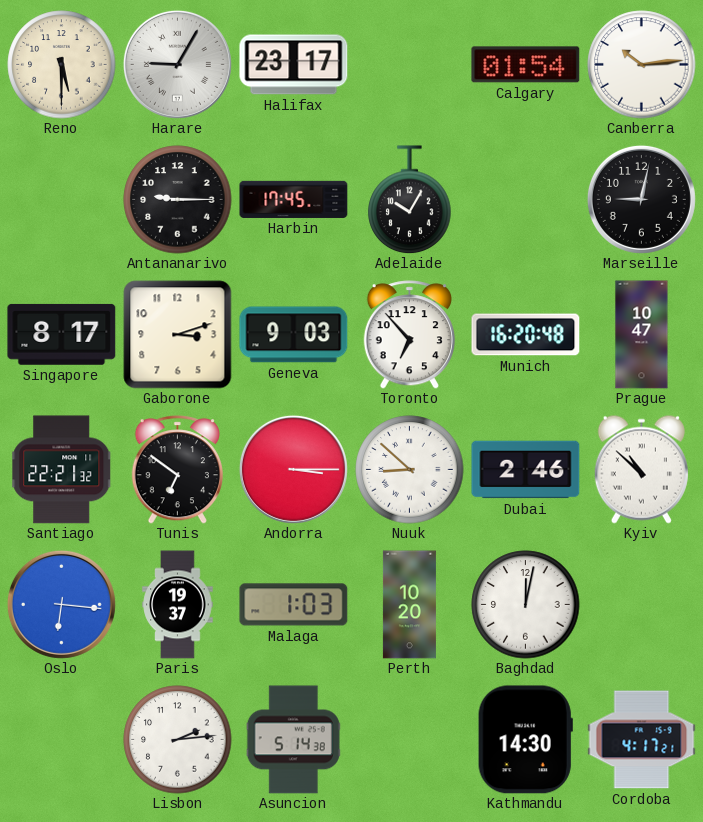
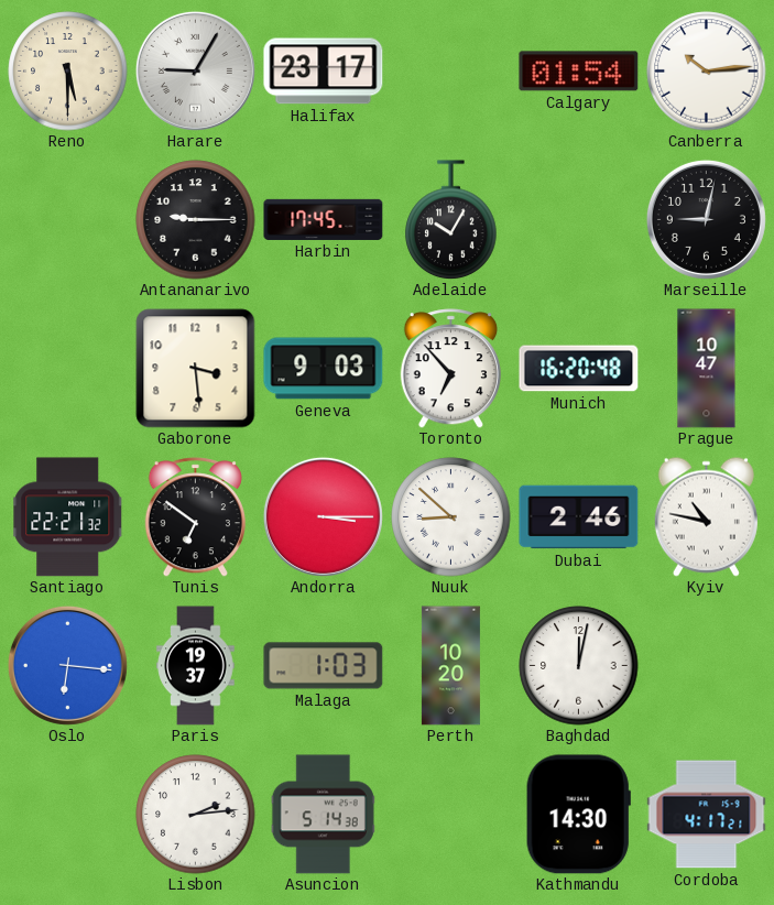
Singapore: 8:17 -> none (62, 334)
Gaborone: 3:12 -> 3:29 (196, 369)
Kyiv: 10:52 -> 10:47 (706, 516)
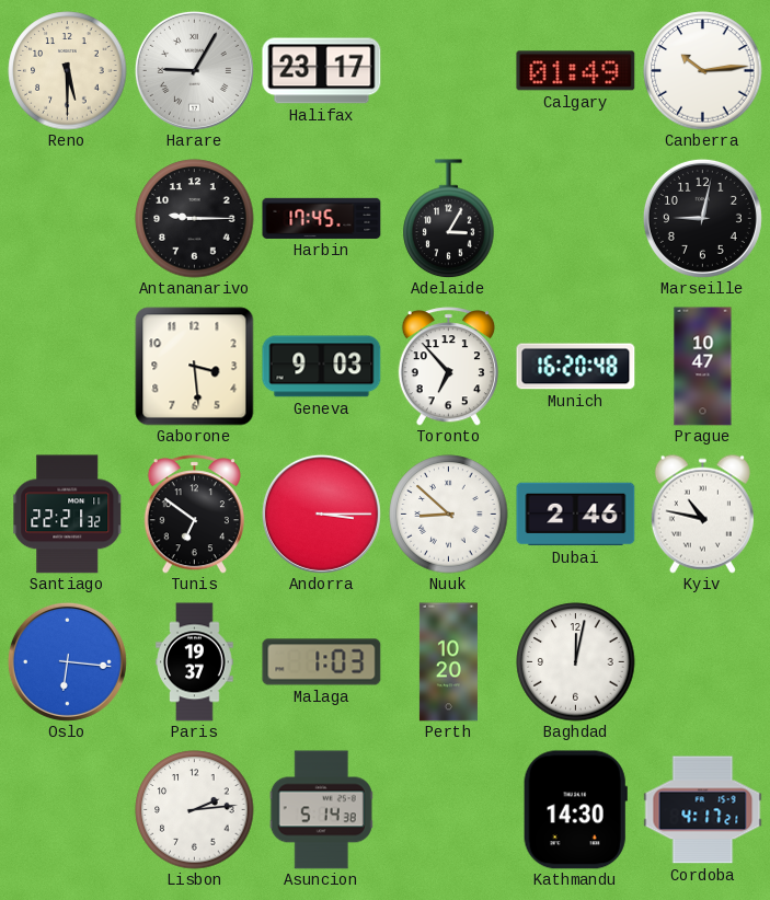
Calgary: 01:54 -> 01:49 (576, 71)
Adelaide: 10:05 -> 3:05 (449, 219)
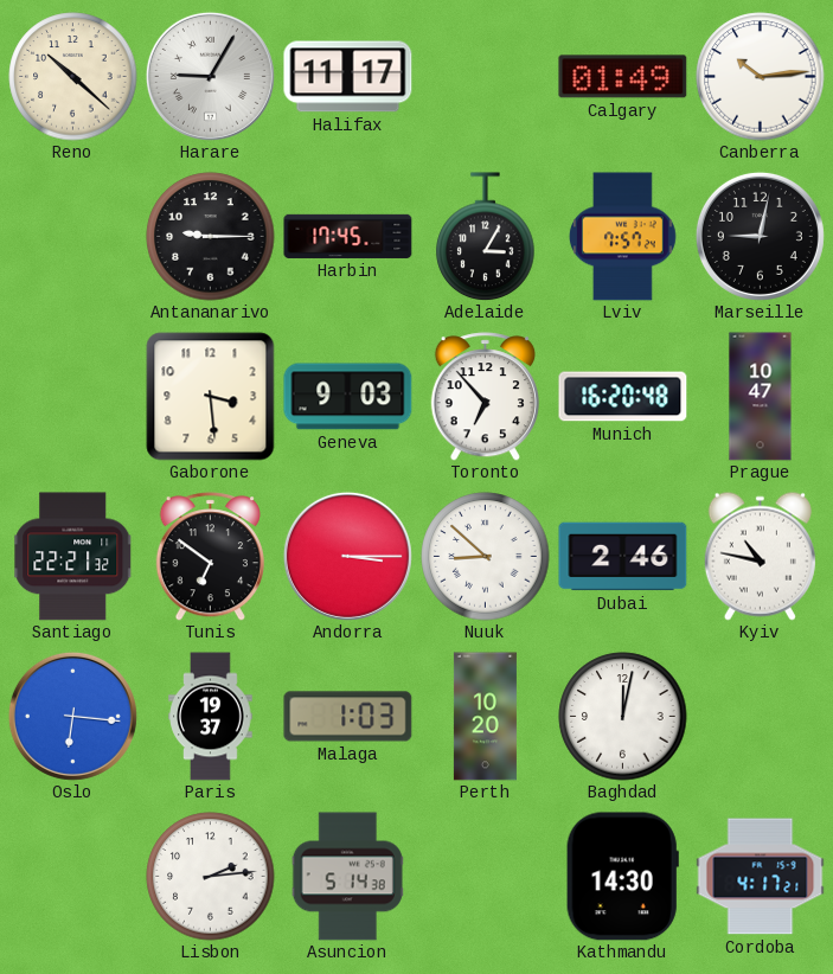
Reno: 5:30 -> 10:22 (73, 77)
Halifax: 23:17 -> 11:17 (348, 77)
Lviv: none -> 7:57 (623, 237)
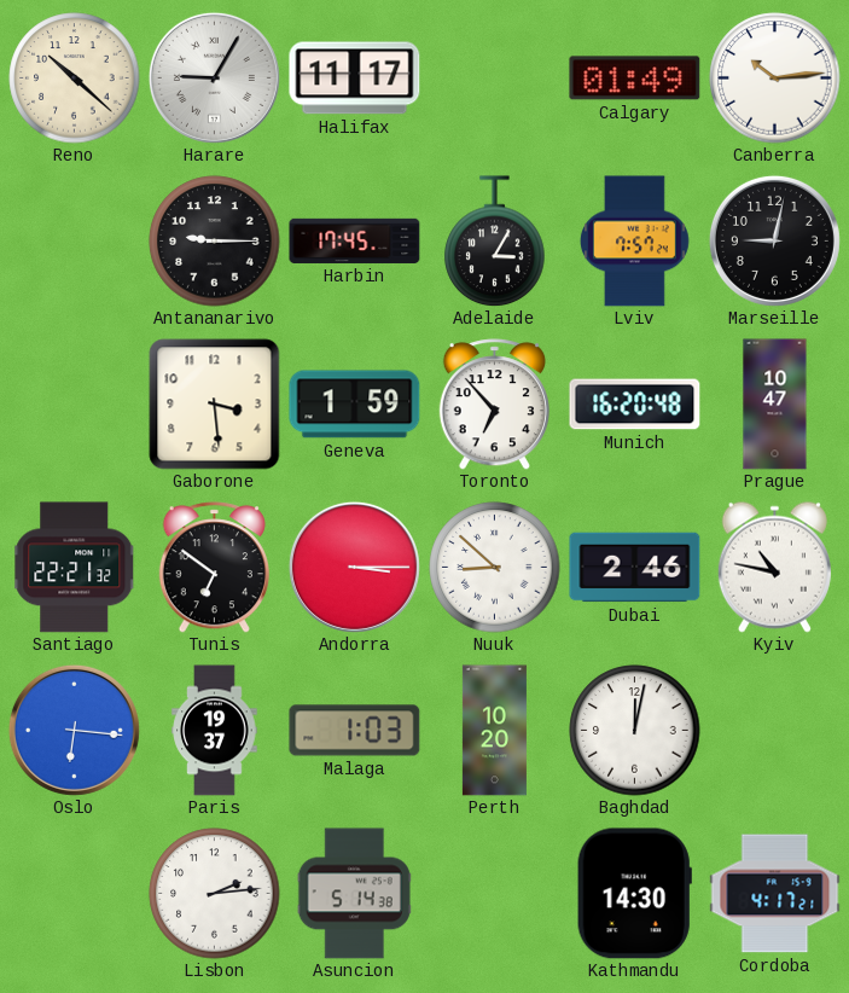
Geneva: 9:03 -> 1:59 (355, 405)
